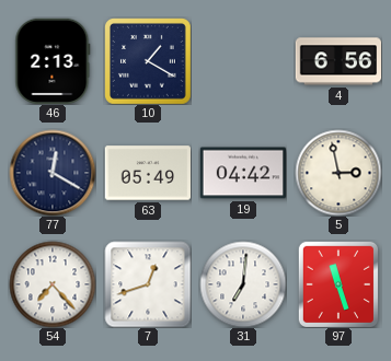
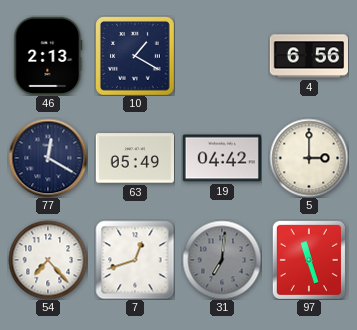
5: 2:58 -> 3:00 (309, 158)
31 dial: white -> grey (222, 260)
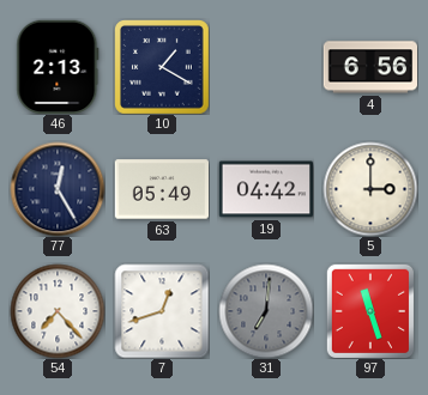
77: 12:20 -> 12:25 (58, 189)
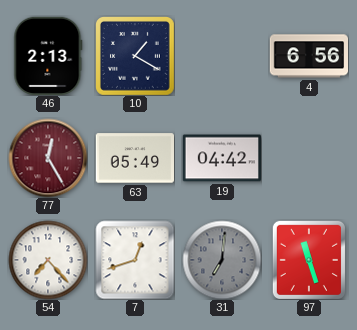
77 dial: navy -> burgundy (48, 158)
5: 3:00 -> none (370, 189)
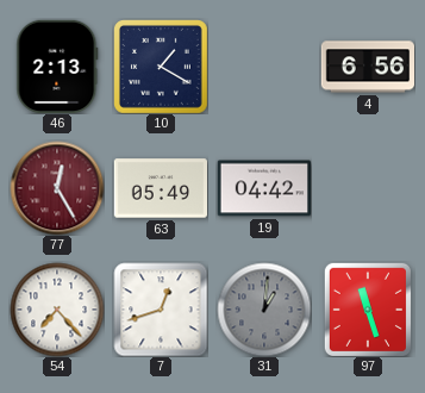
31: 7:01 -> 1:01 (264, 310)
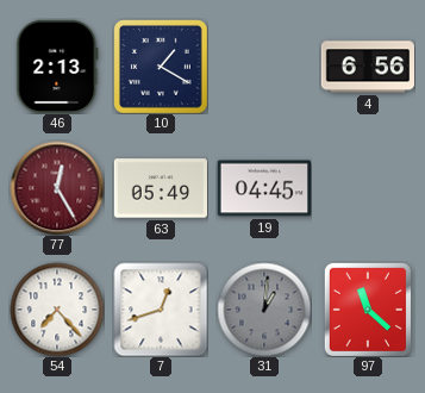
19: 04:42 -> 04:45 (263, 188)
97: 11:27 -> 11:22 (368, 310)
